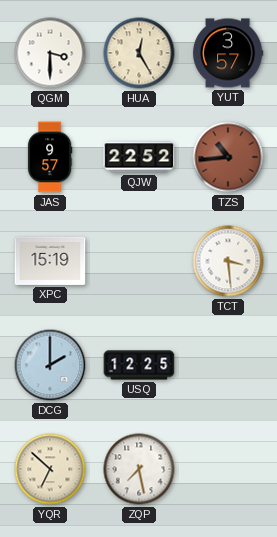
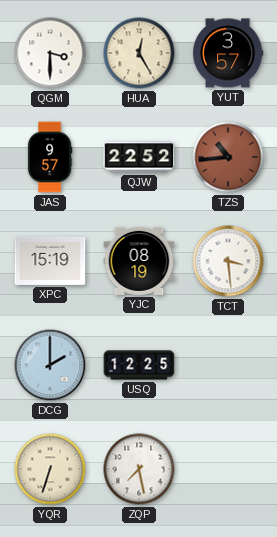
YJC: none -> 08:19 (139, 261)
YQR: 6:52 -> 6:33 (50, 469)
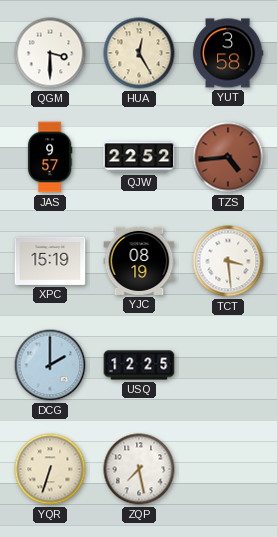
YUT: 3:57 -> 3:58 (228, 53)
TZS: 10:44 -> 4:44 (228, 157)
